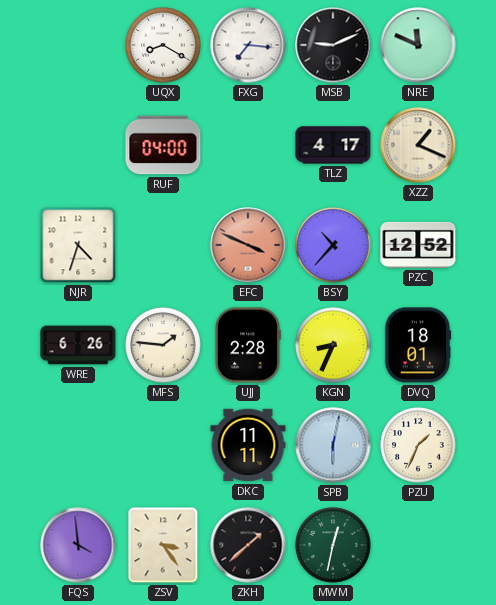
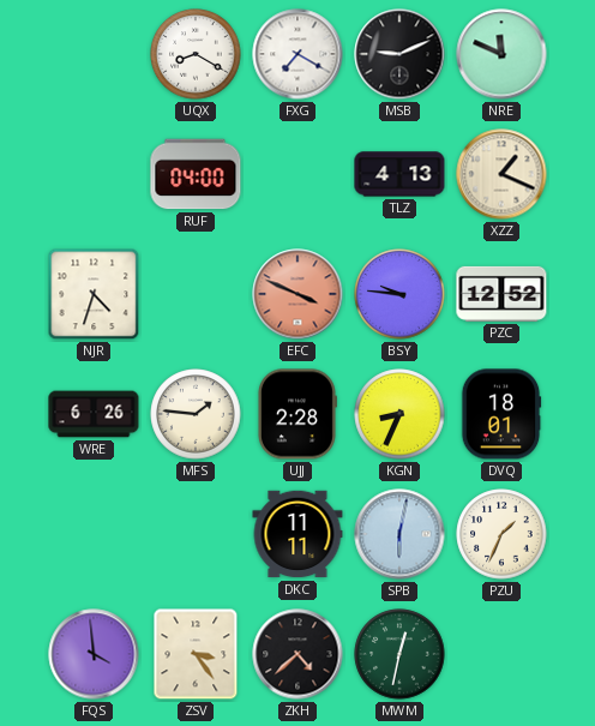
FXG: 7:16 -> 7:20 (297, 54)
TLZ: 4:17 -> 4:13 (399, 174)
BSY: 10:37 -> 9:46 (399, 294)
ZKH: 1:38 -> 4:38 (297, 654)
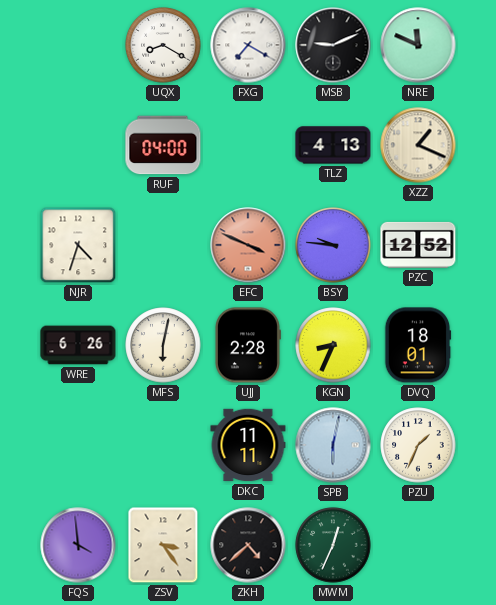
MFS: 1:46 -> 6:02 (163, 345)
MWM: 12:32 -> 12:34 (333, 545)
